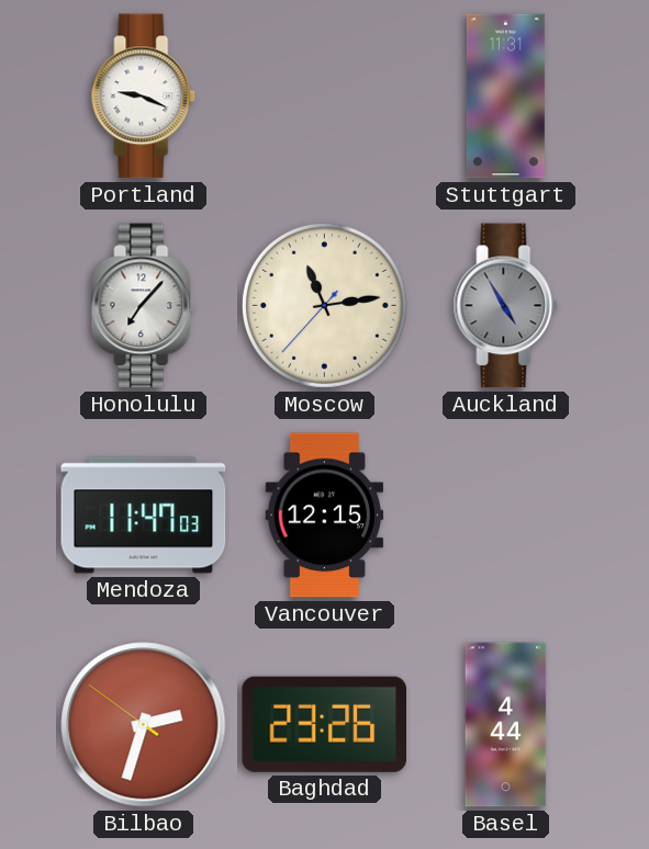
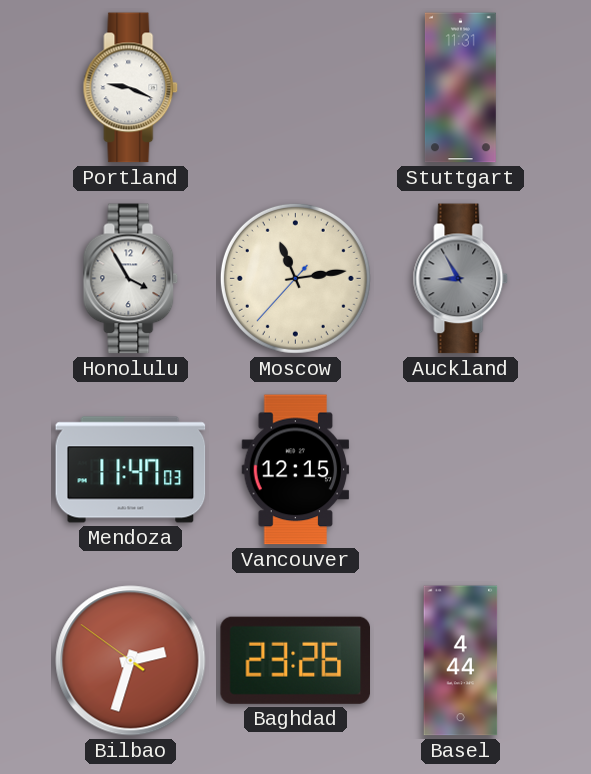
Honolulu: 7:07 -> 3:55 (131, 279)
Auckland: 4:55 -> 8:55 (461, 279)
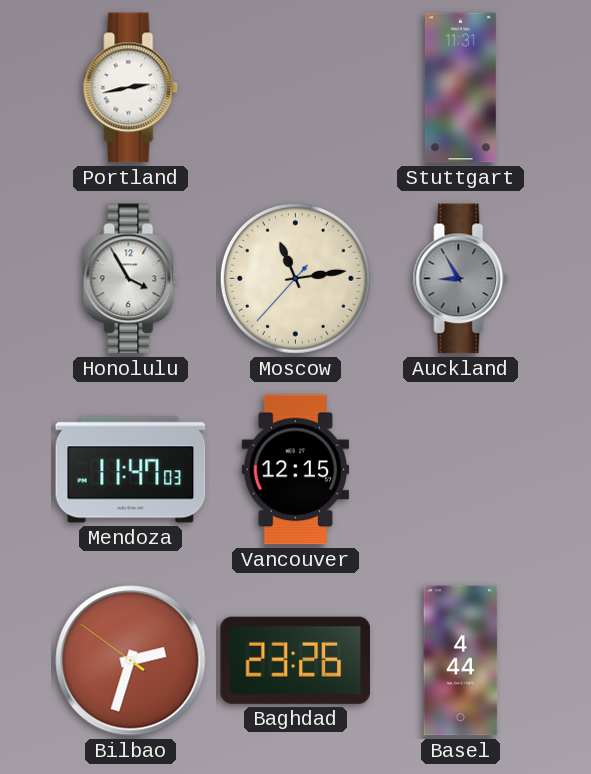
Portland: 9:19 -> 2:43 (131, 88)
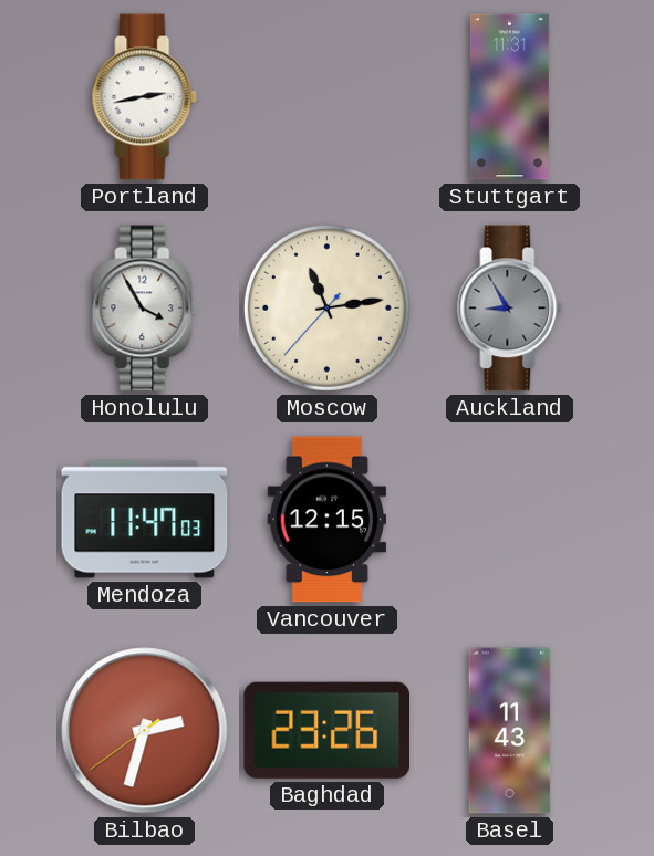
Bilbao: 2:32:51 -> 2:32:39 (145, 731)
Basel: 4:44 -> 11:43 (510, 731)
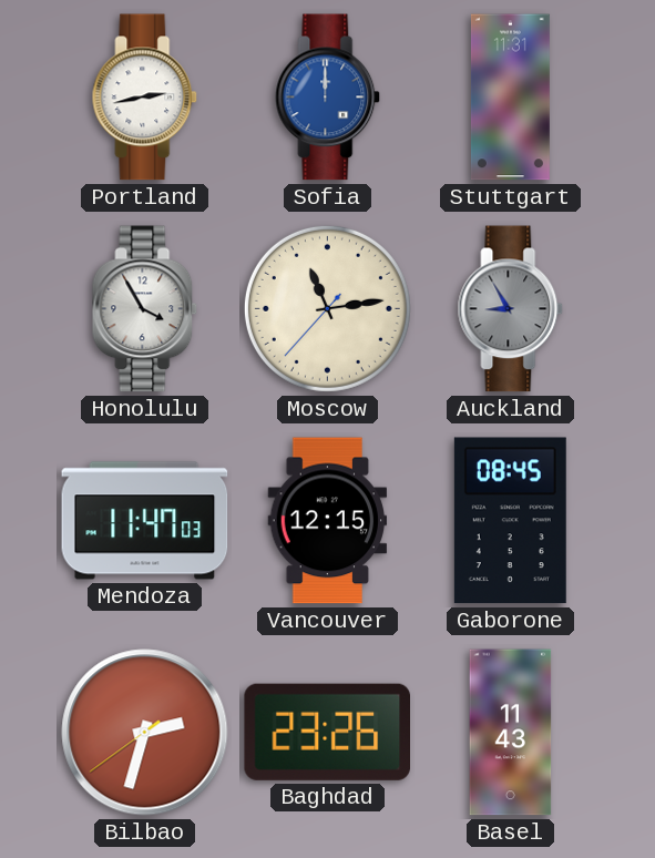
Sofia: none -> 12:00 (328, 98)
Gaborone: none -> 08:45 (510, 521)
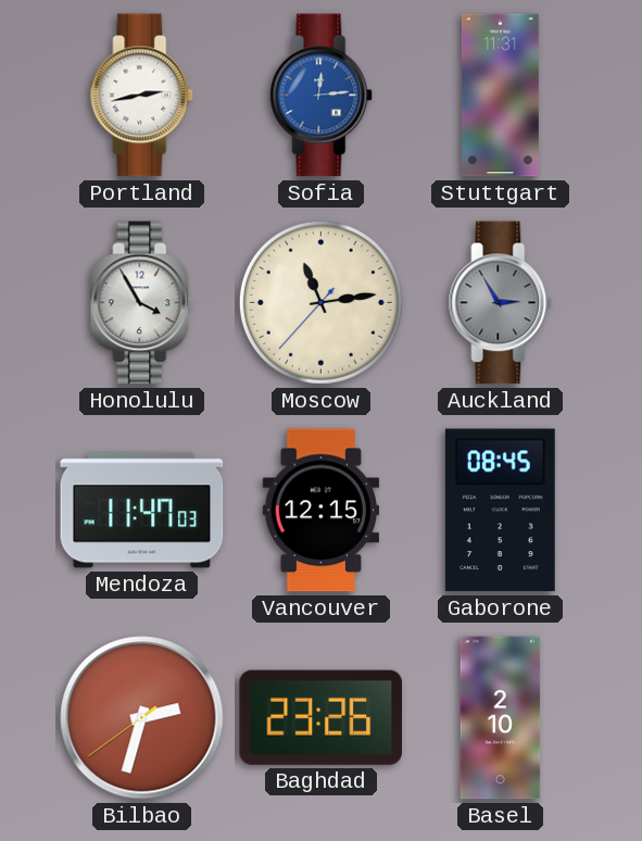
Sofia: 12:00 -> 12:14 (322, 96)
Auckland: 8:55 -> 2:55 (501, 303)
Basel: 11:43 -> 2:10 (501, 718)
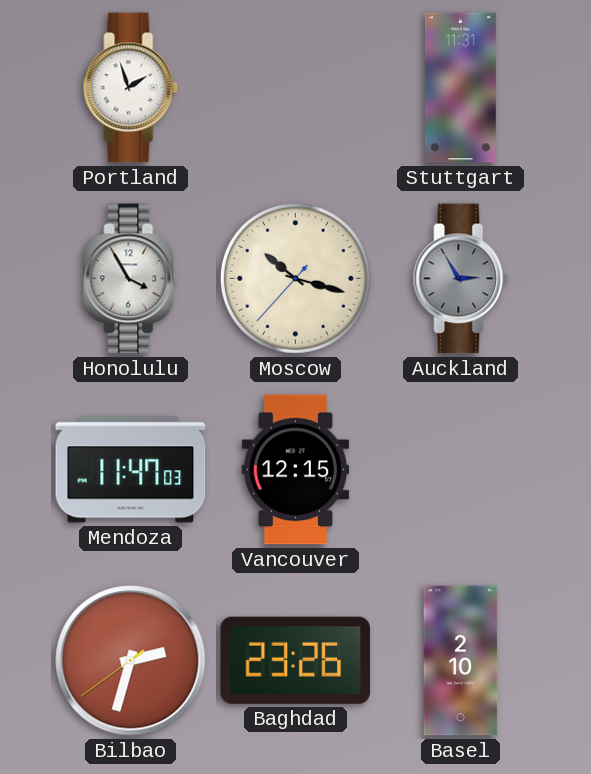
Portland: 2:43 -> 1:57 (131, 88)
Sofia: 12:14 -> none (322, 96)
Moscow: 11:13 -> 10:17 (295, 278)
Gaborone: 08:45 -> none (500, 511)
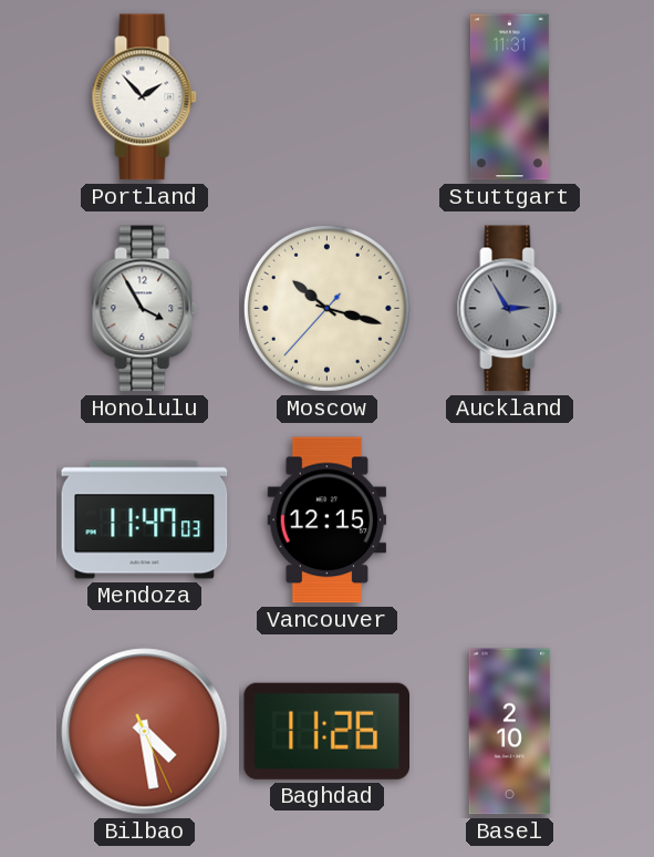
Portland: 1:57 -> 1:53 (145, 97)
Bilbao: 2:32 -> 4:28 (145, 732)
Baghdad: 23:26 -> 11:26 (326, 731)
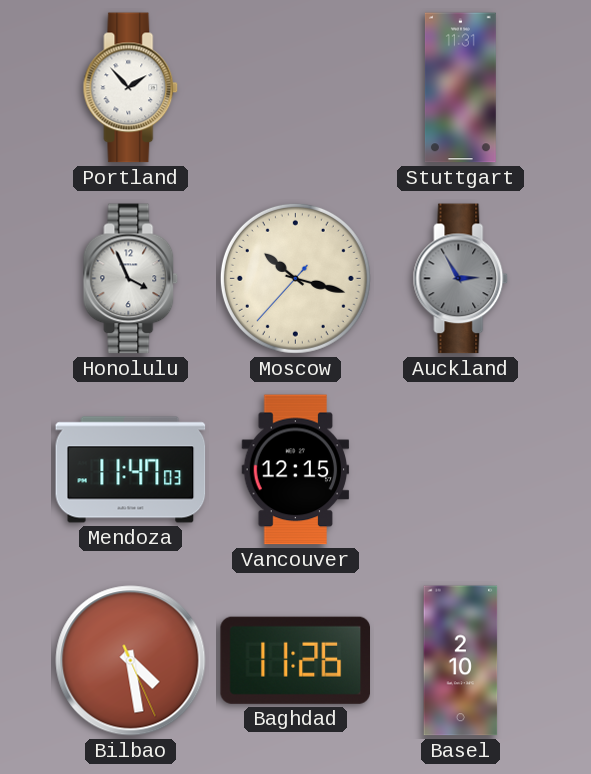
Honolulu: 3:55 -> 3:56 (131, 279)
